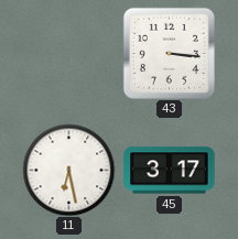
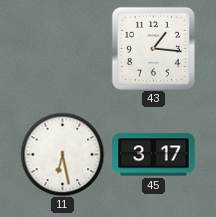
43: 3:16 -> 1:16 (153, 48)
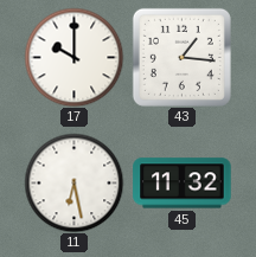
17: none -> 10:00 (73, 57)
45: 3:17 -> 11:32 (183, 184)
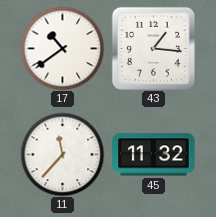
17: 10:00 -> 10:39 (62, 48)
11: 6:28 -> 11:37 (62, 154)
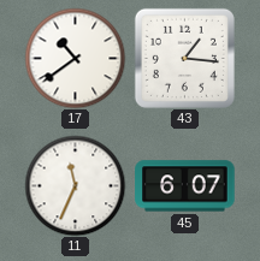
11: 11:37 -> 11:34 (75, 185)
45: 11:32 -> 6:07 (185, 186)
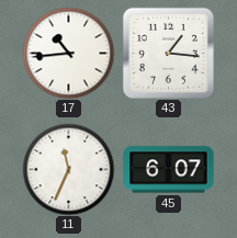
17: 10:39 -> 10:44 (68, 53)
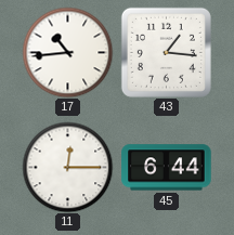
11: 11:34 -> 12:15 (67, 167)
45: 6:07 -> 6:44 (167, 168)
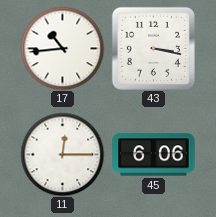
43: 1:16 -> 3:17 (153, 48)
45: 6:44 -> 6:06 (154, 155)
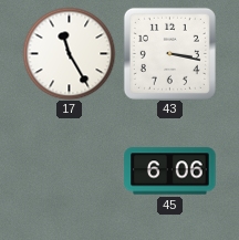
17: 10:44 -> 11:25 (69, 53)
11: 12:15 -> none (62, 154)
